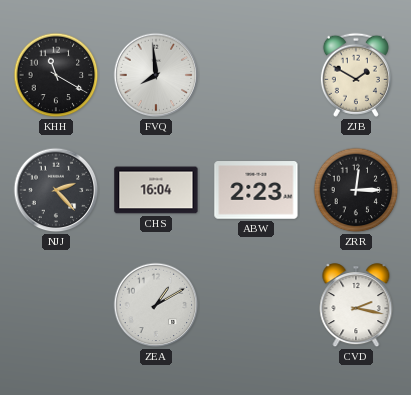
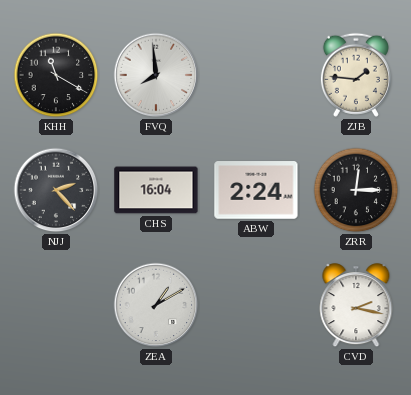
ZJB: 1:50 -> 1:46 (356, 75)
ABW: 2:23 -> 2:24 (256, 190)
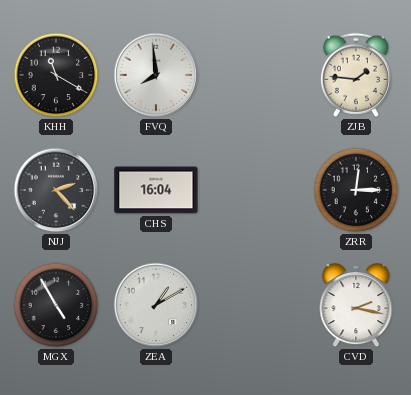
ABW: 2:24 -> none (256, 190)
MGX: none -> 4:55 (56, 305)
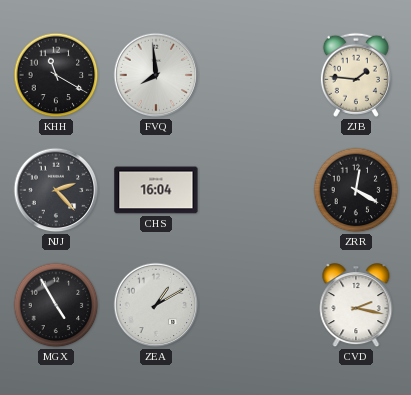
ZRR: 12:15 -> 12:20 (356, 190)
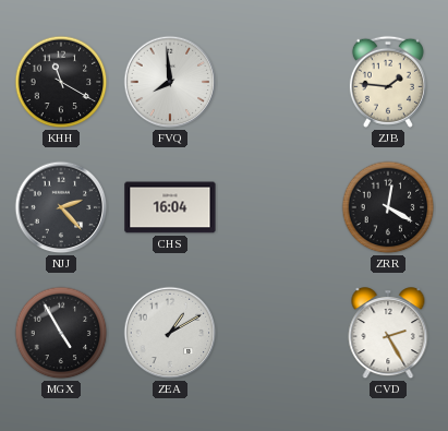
CVD: 2:17 -> 2:25 (388, 334)
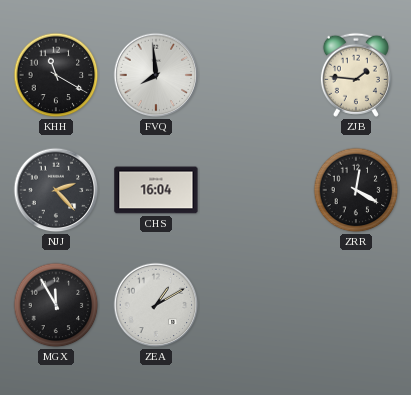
MGX: 4:55 -> 11:55 (56, 305)
CVD: 2:25 -> none (388, 334)
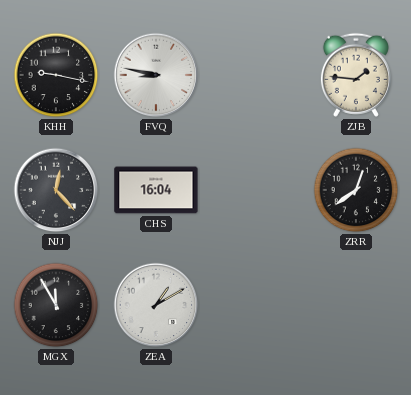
KHH: 11:20 -> 9:17 (56, 75)
FVQ: 7:59 -> 8:47 (156, 75)
NJJ: 2:23 -> 12:23 (56, 190)
ZRR: 12:20 -> 12:39 (356, 190)
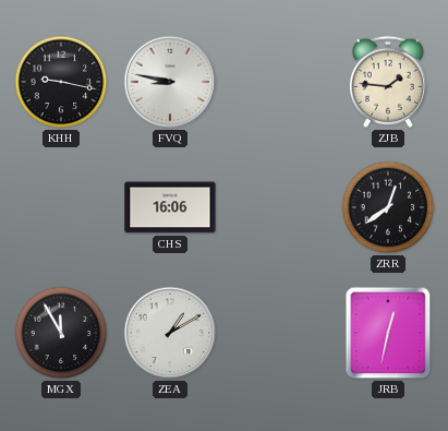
NJJ: 12:23 -> none (56, 190)
CHS: 16:04 -> 16:06 (170, 207)
JRB: none -> 12:32 (388, 333)
